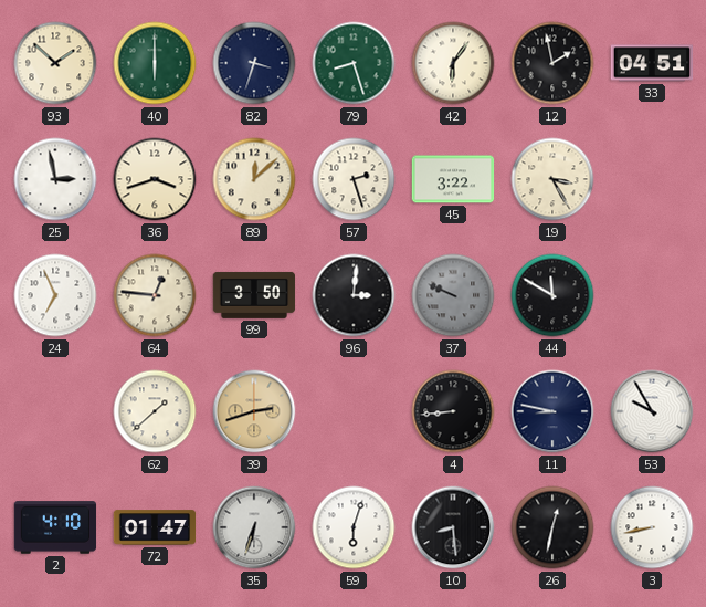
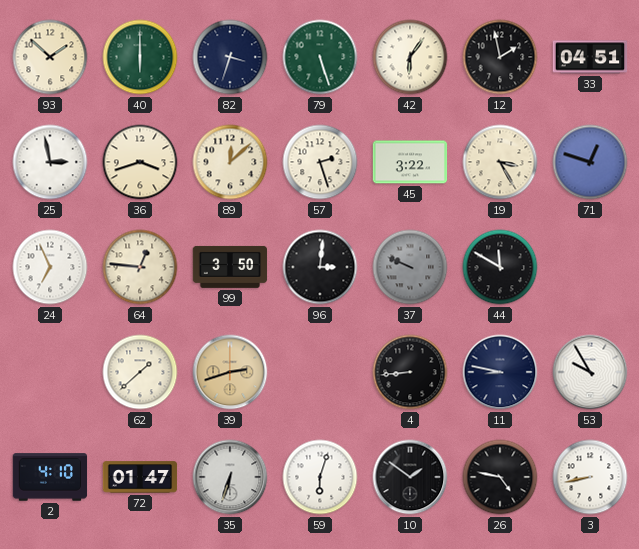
79: 8:27 -> 5:27 (320, 57)
71: none -> 12:48 (590, 162)
10: 8:29 -> 1:51 (410, 477)
26: 12:32 -> 4:47 (500, 477)
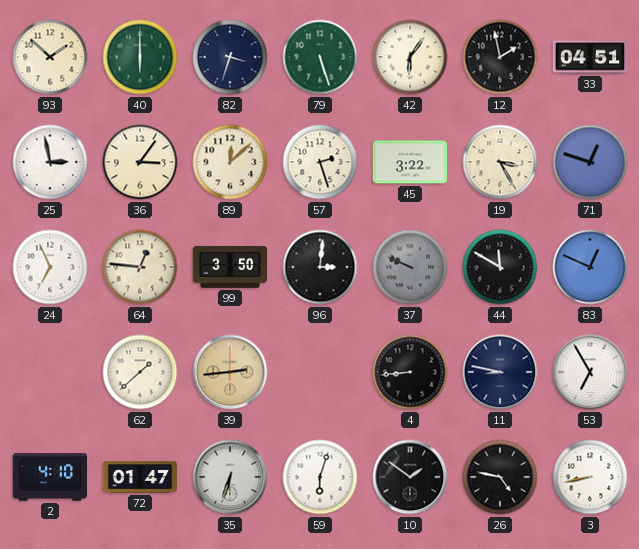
36: 3:42 -> 3:06 (140, 162)
83: none -> 12:49 (590, 267)
39: 2:42 -> 2:44 (230, 372)
53: 9:55 -> 6:55 (590, 372)
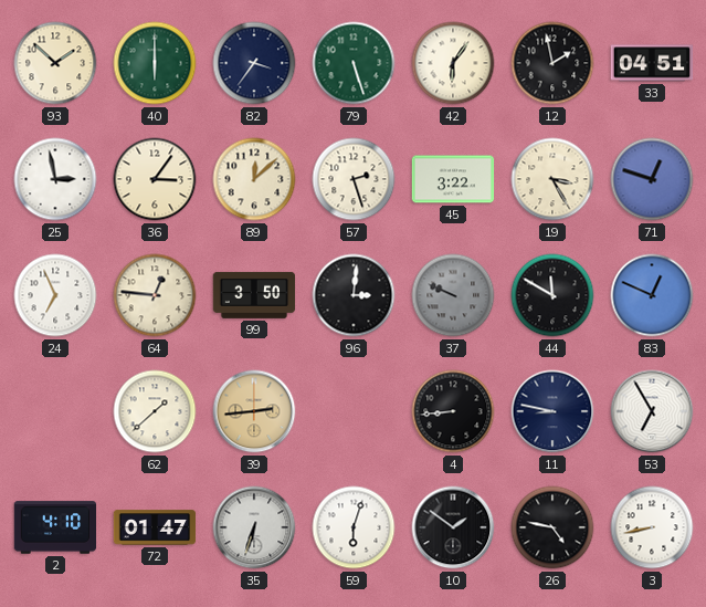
82: 3:33 -> 3:36 (254, 63)
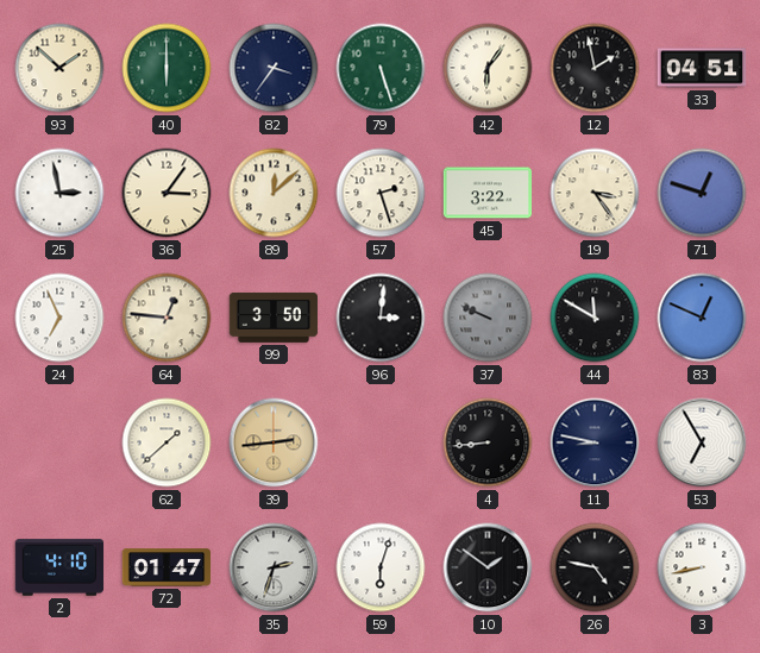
19: 3:25 -> 3:24 (595, 193)
35: 6:33 -> 2:33 (274, 567)
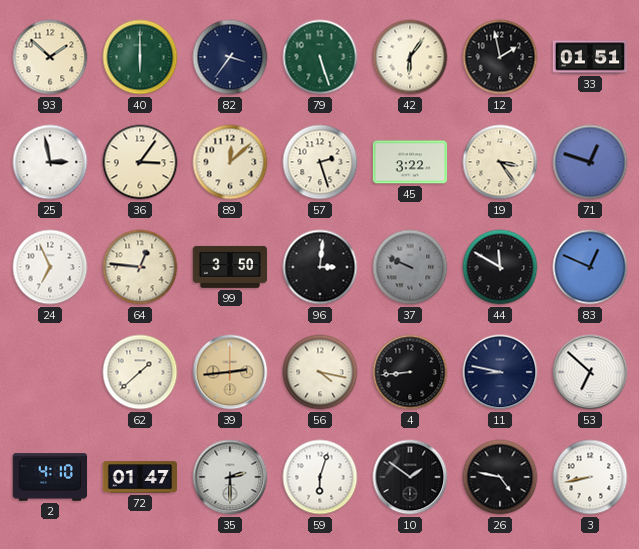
33: 04:51 -> 01:51 (590, 57)
56: none -> 4:17 (320, 372)
53: 6:55 -> 6:52 (590, 372)
35: 2:33 -> 2:30 (230, 477)
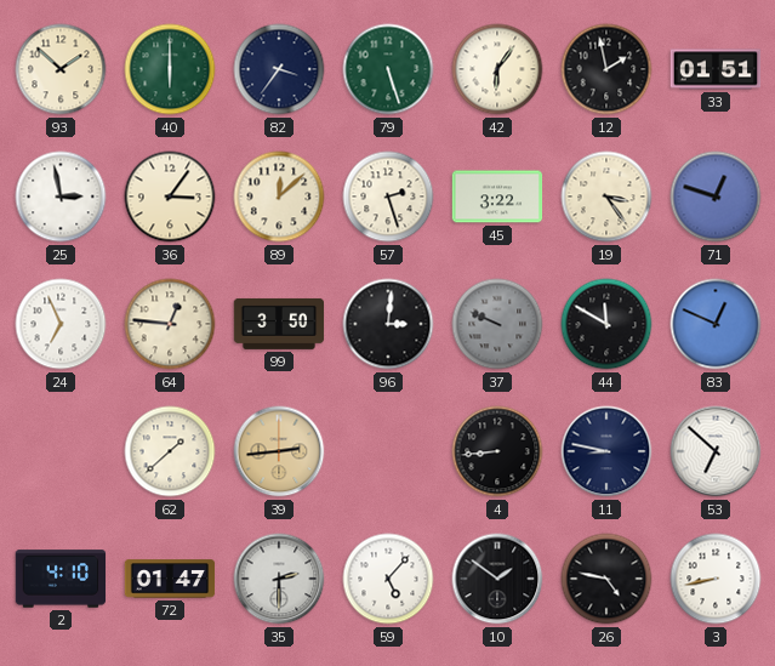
56: 4:17 -> none (320, 372)
59: 6:03 -> 5:07 (388, 579)
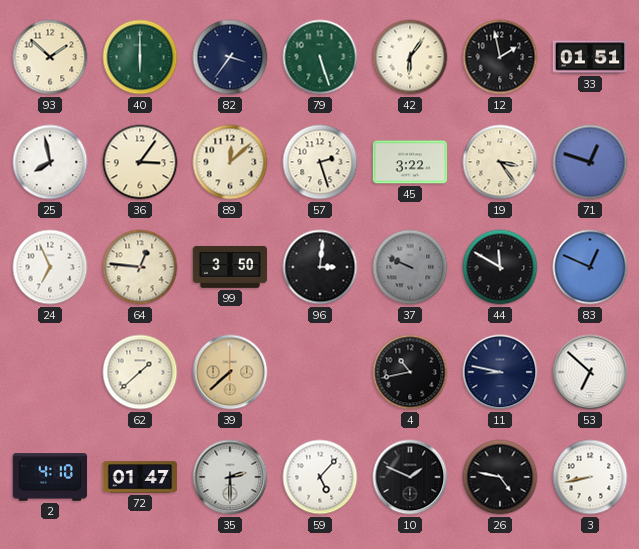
25: 2:58 -> 7:58 (50, 162)
39: 2:44 -> 7:38 (230, 372)
4: 8:44 -> 10:43 (410, 372)
10: 1:51 -> 1:49 (410, 477)
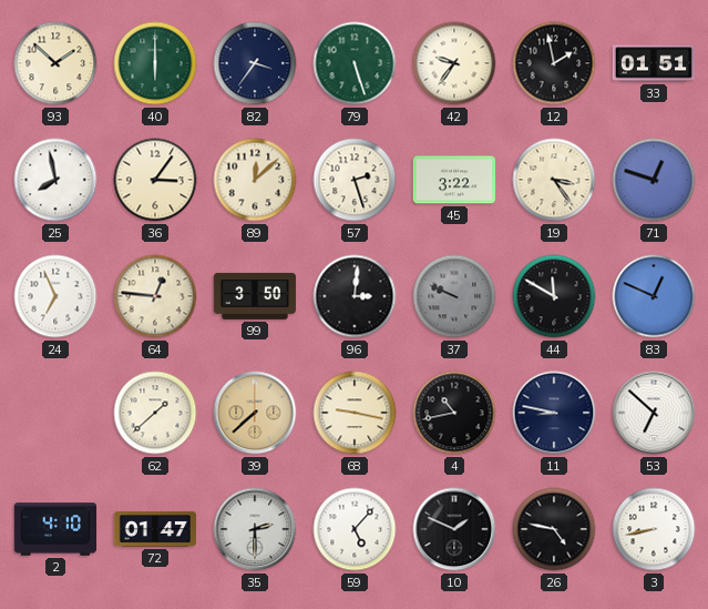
42: 6:06 -> 9:36 (454, 63)
68: none -> 9:17 (355, 413)
